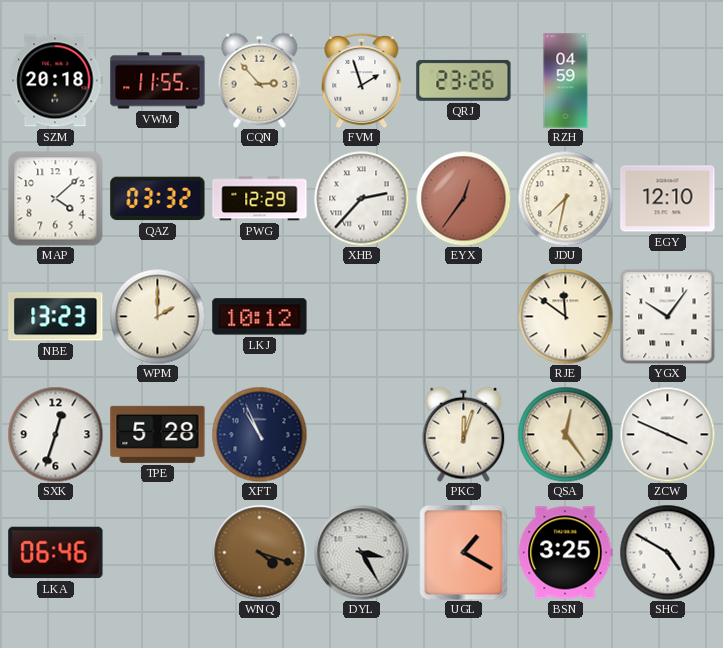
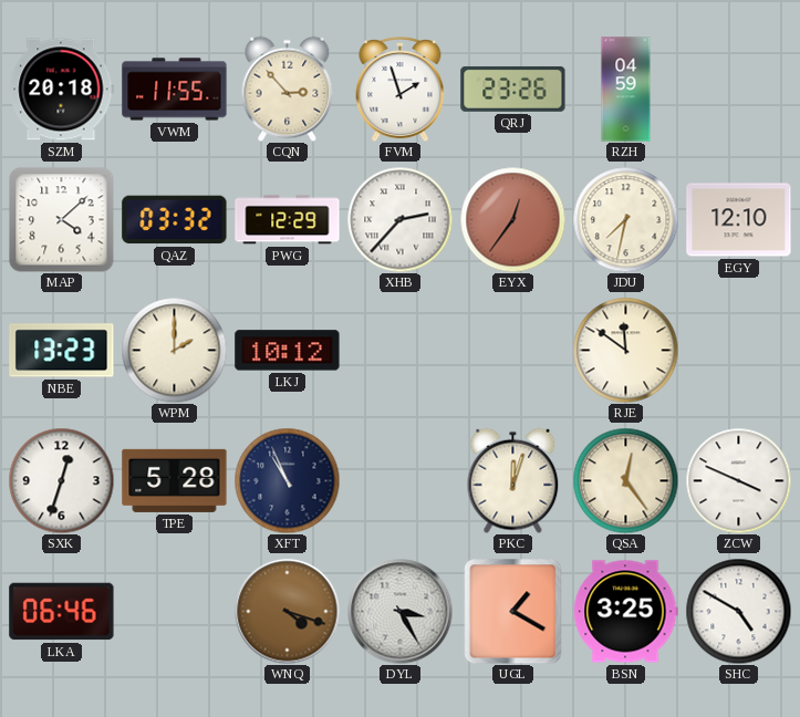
YGX: 10:06 -> none (667, 316)
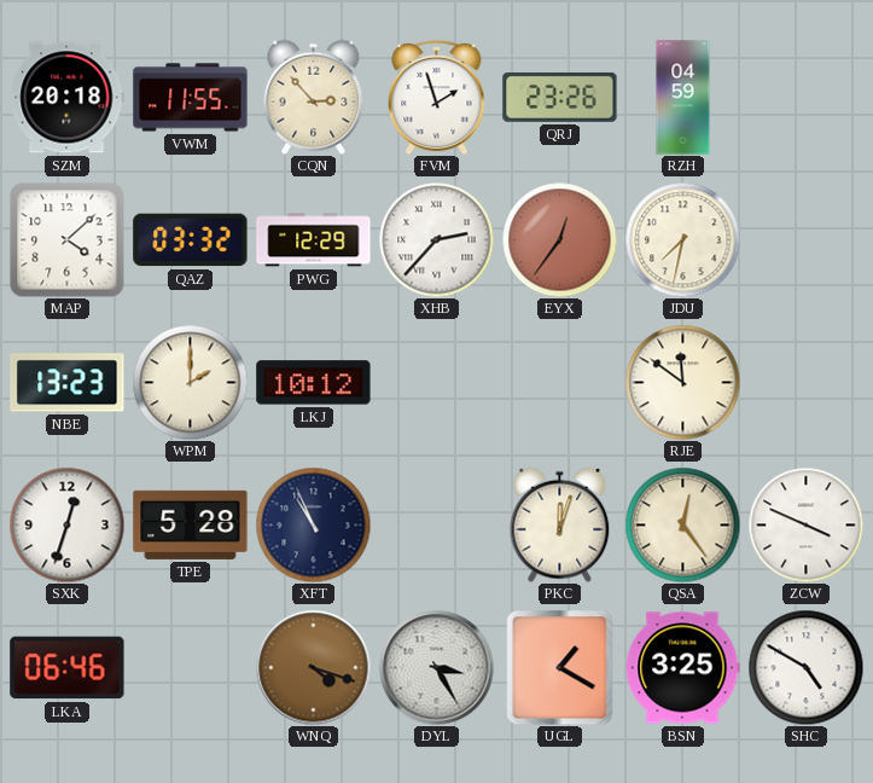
EGY: 12:10 -> none (739, 220)
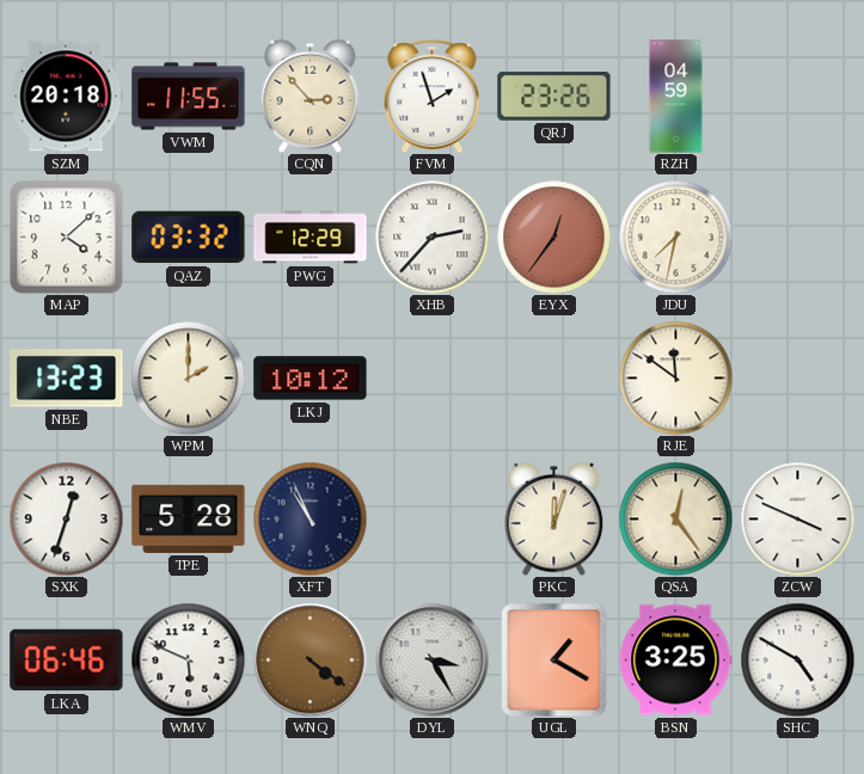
WMV: none -> 5:49 (188, 659)
WNQ: 4:18 -> 4:21 (310, 659)
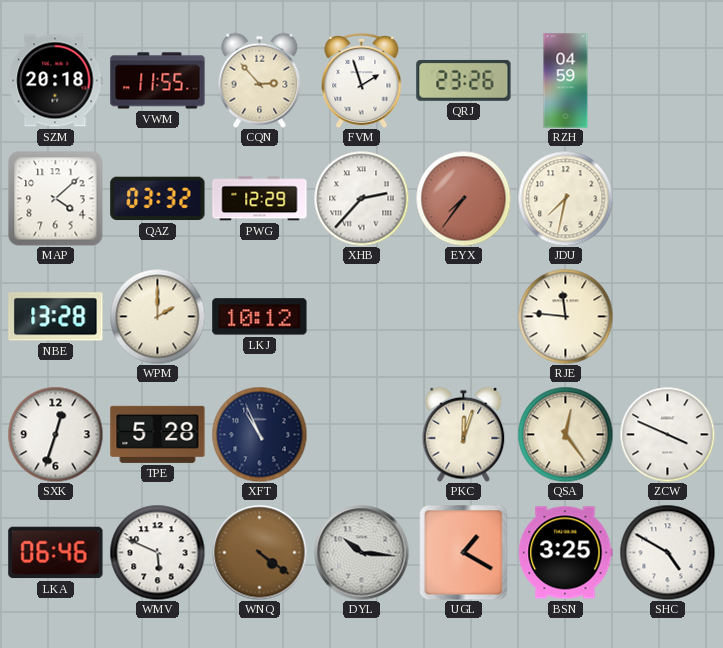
EYX: 12:36 -> 7:36 (463, 198)
NBE: 13:23 -> 13:28 (56, 317)
RJE: 11:51 -> 11:46 (565, 316)
DYL: 3:25 -> 10:16 (361, 552)
